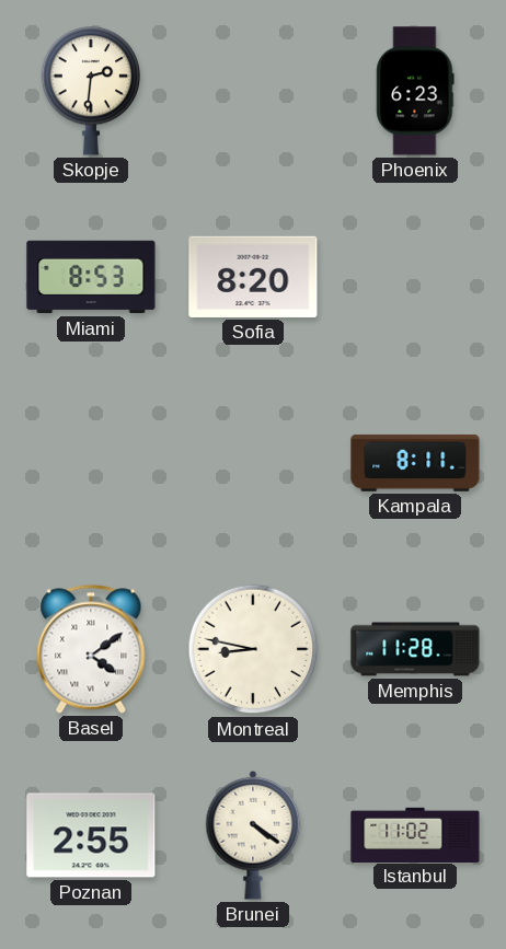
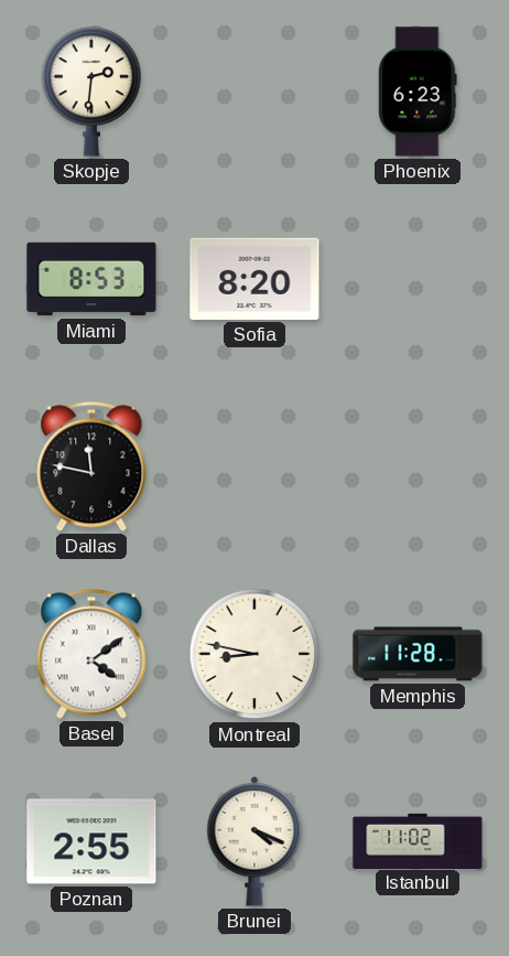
Dallas: none -> 11:47 (91, 466)
Kampala: 8:11 -> none (415, 463)
Brunei: 4:21 -> 4:19 (254, 841)
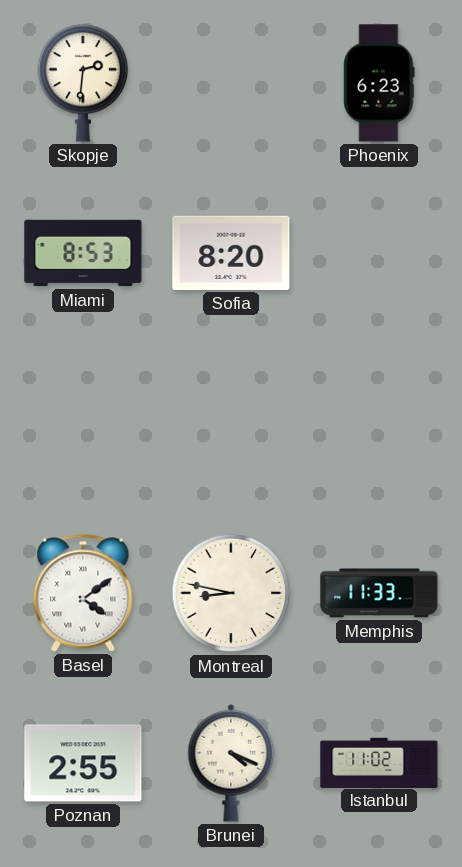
Dallas: 11:47 -> none (91, 466)
Memphis: 11:28 -> 11:33 (379, 593)
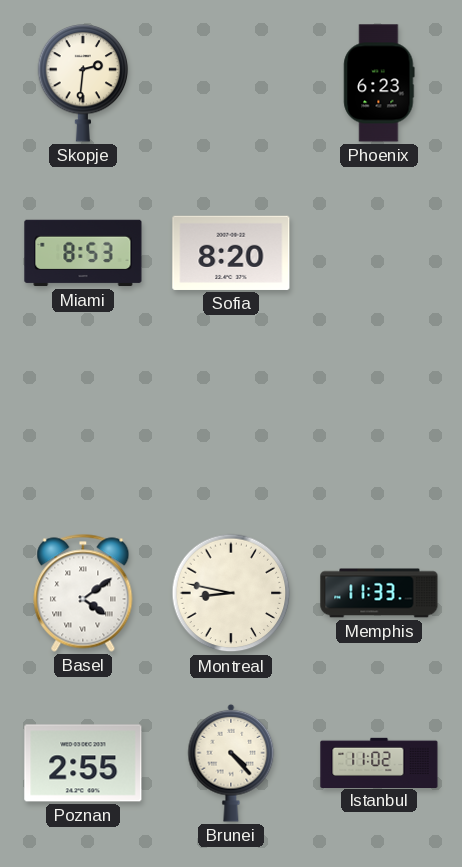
Brunei: 4:19 -> 4:23 (231, 763)
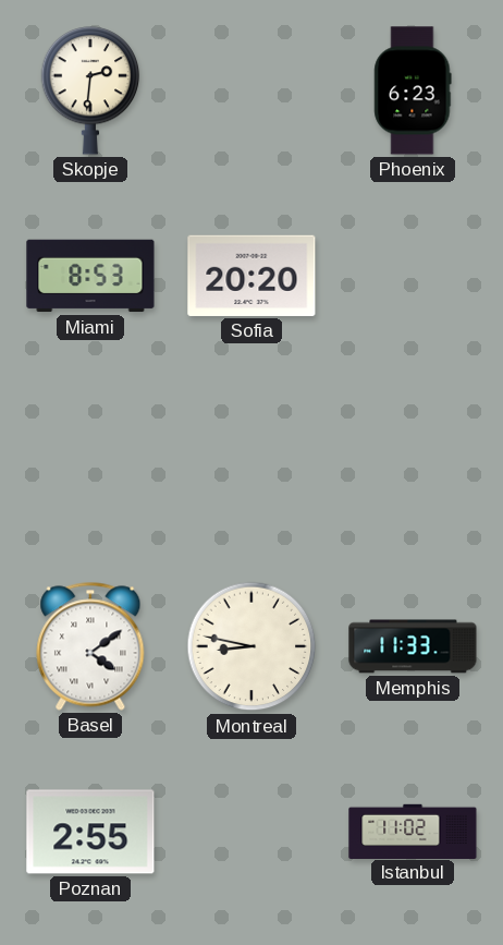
Sofia: 8:20 -> 20:20 (251, 276)
Brunei: 4:23 -> none (231, 763)
